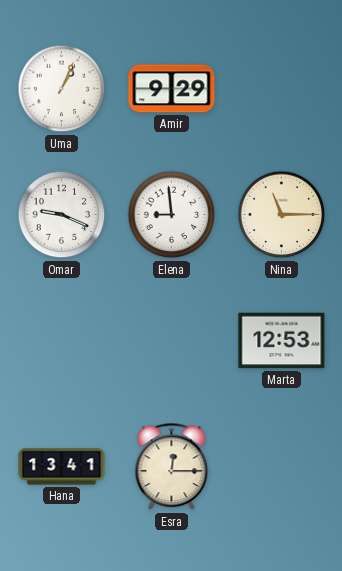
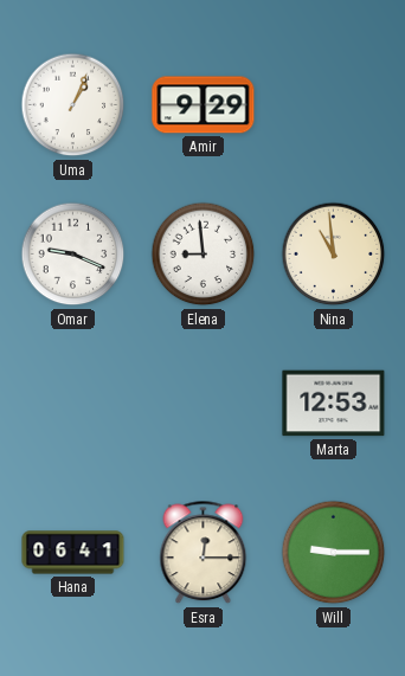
Nina: 11:15 -> 10:59 (334, 255)
Hana: 13:41 -> 06:41 (73, 553)
Will: none -> 9:15 (334, 553)
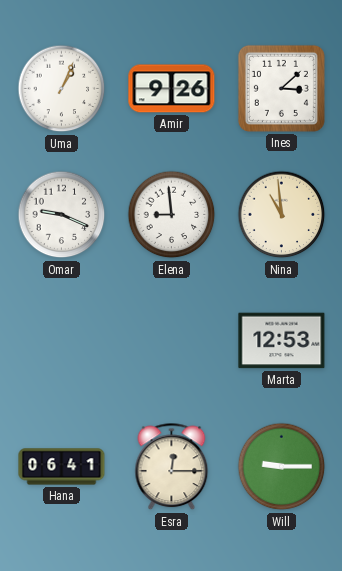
Amir: 9:29 -> 9:26 (172, 89)
Ines: none -> 3:08 (281, 88)
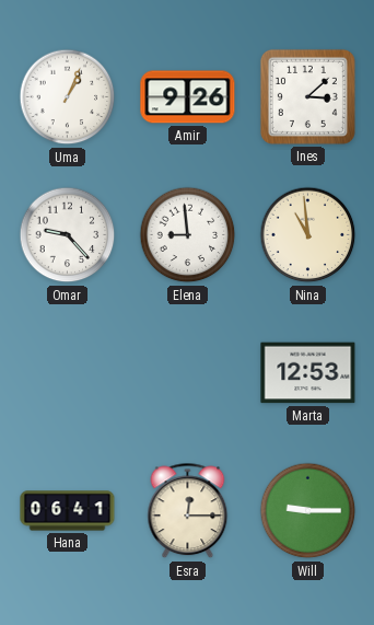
Omar: 9:19 -> 9:23 (68, 235)
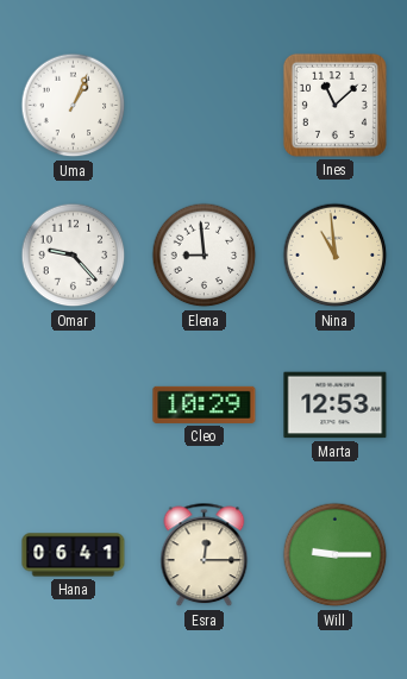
Amir: 9:26 -> none (188, 97)
Ines: 3:08 -> 11:08 (334, 105)
Cleo: none -> 10:29 (205, 404)
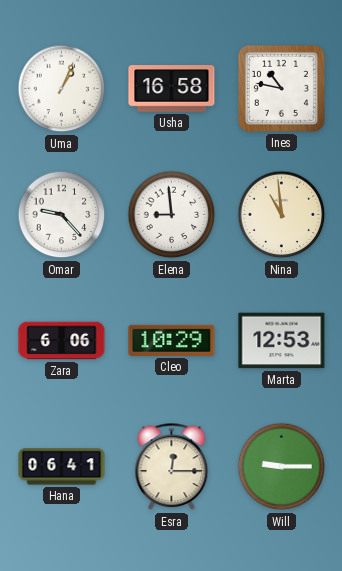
Usha: none -> 16:58 (172, 89)
Ines: 11:08 -> 10:47 (281, 88)
Zara: none -> 6:06 (62, 341)
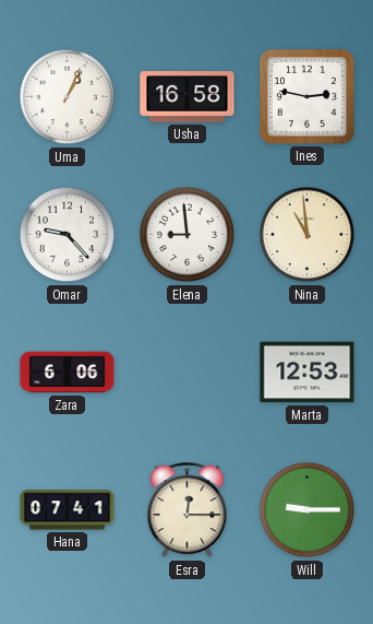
Ines: 10:47 -> 2:47 (306, 96)
Cleo: 10:29 -> none (172, 340)
Hana: 06:41 -> 07:41 (68, 510)
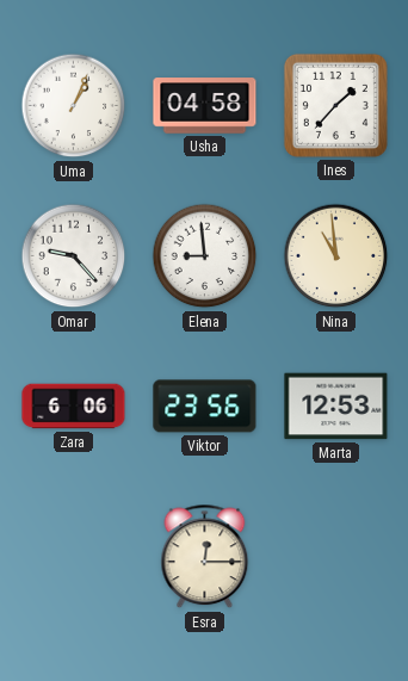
Usha: 16:58 -> 04:58 (205, 106)
Ines: 2:47 -> 1:37 (335, 105)
Viktor: none -> 23:56 (205, 407)
Hana: 07:41 -> none (68, 510)
Will: 9:15 -> none (308, 510)
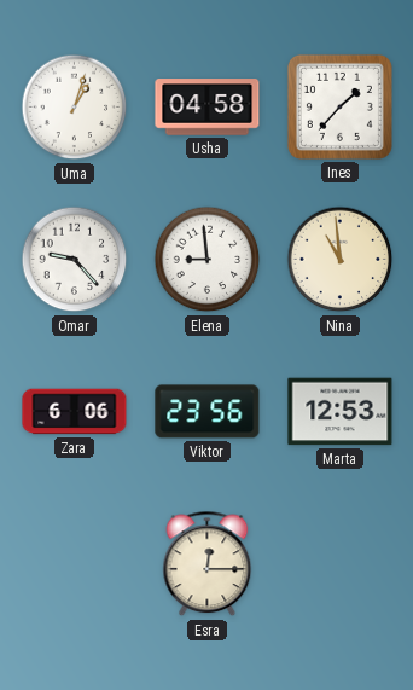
Uma: 1:04 -> 1:03 (75, 108)
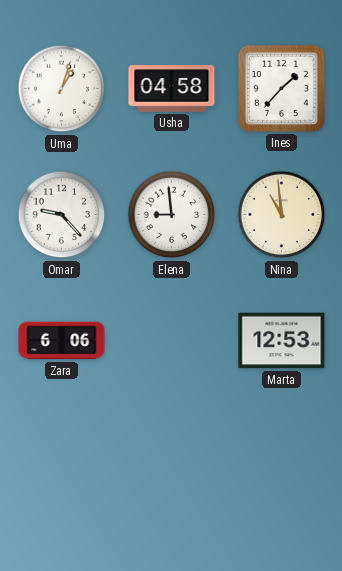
Viktor: 23:56 -> none (208, 412)
Esra: 12:15 -> none (208, 564)
